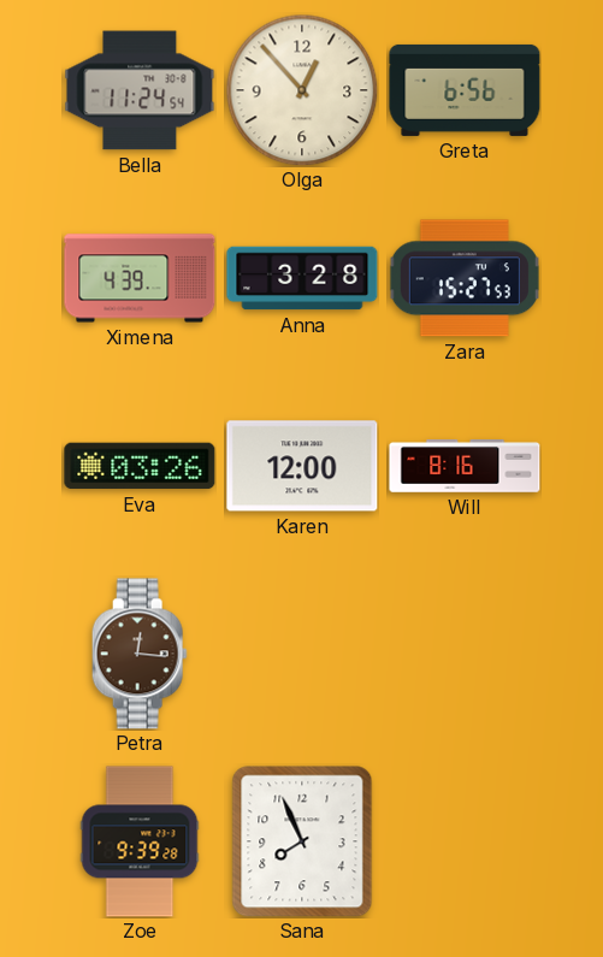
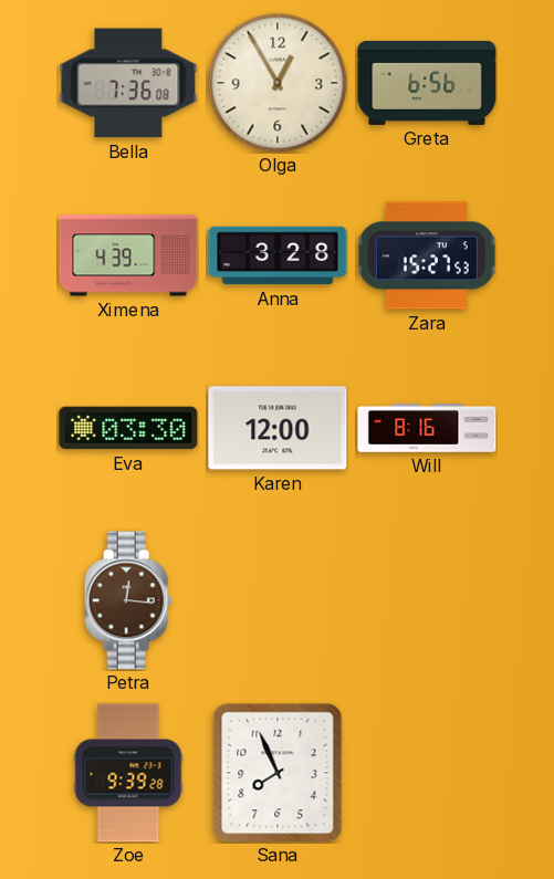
Bella: 11:24 -> 7:36 (128, 83)
Olga: 12:53 -> 12:55 (278, 83)
Eva: 03:26 -> 03:30 (128, 428)
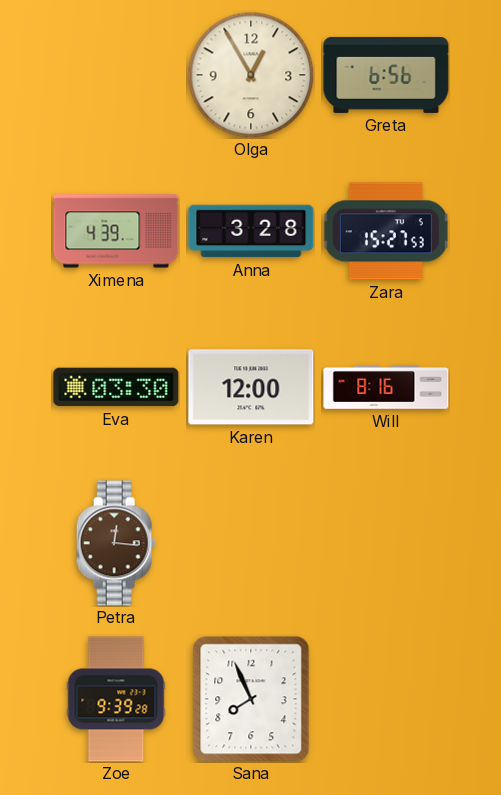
Bella: 7:36 -> none (128, 83)
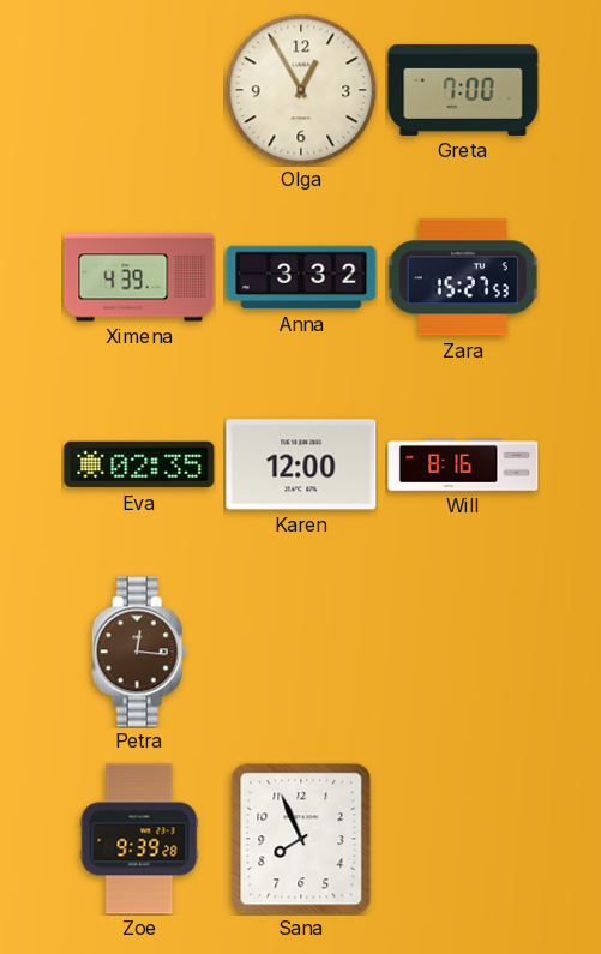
Greta: 6:56 -> 7:00 (463, 90)
Anna: 3:28 -> 3:32 (301, 277)
Eva: 03:30 -> 02:35 (139, 464)
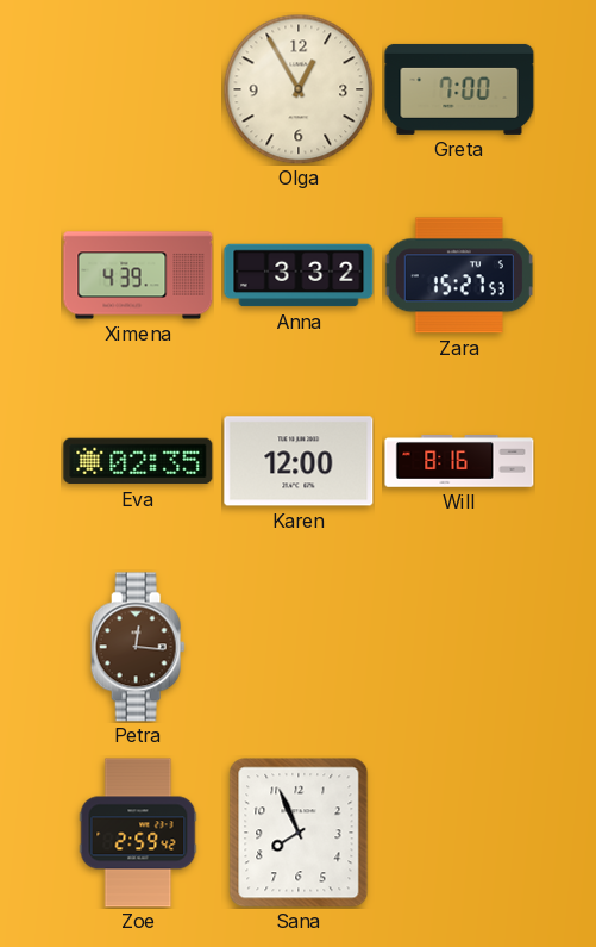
Zoe: 9:39 -> 2:59 (138, 833)
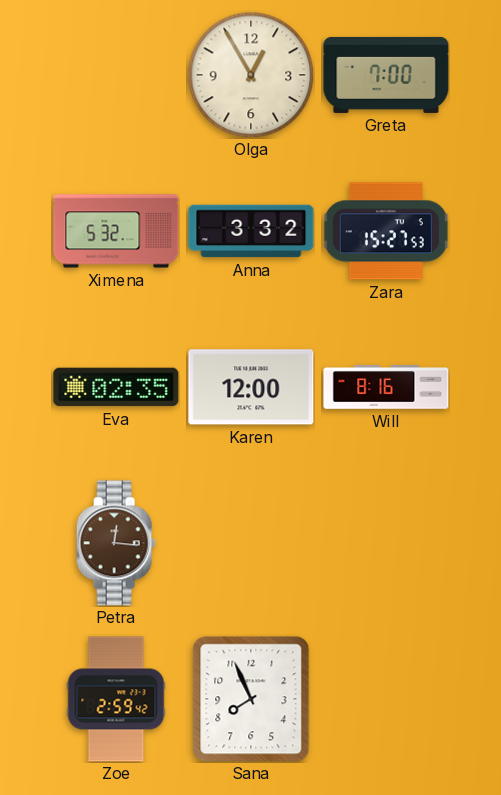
Ximena: 4:39 -> 5:32 (116, 231)
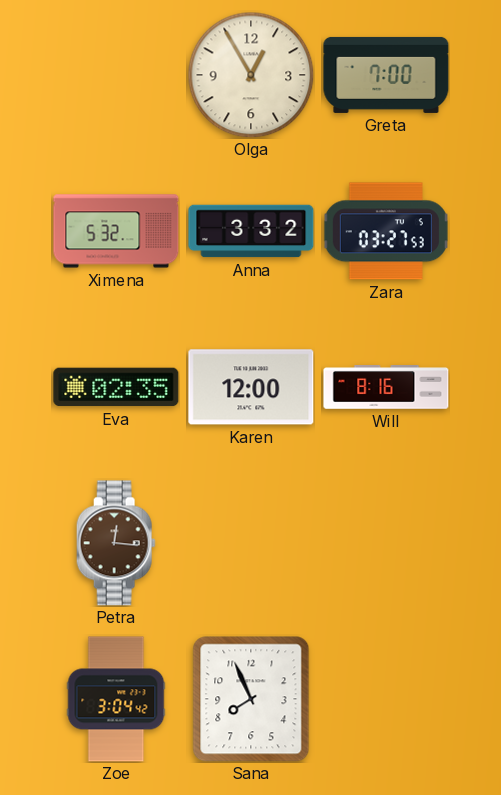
Zara: 15:27 -> 03:27 (386, 231)
Zoe: 2:59 -> 3:04 (116, 699)
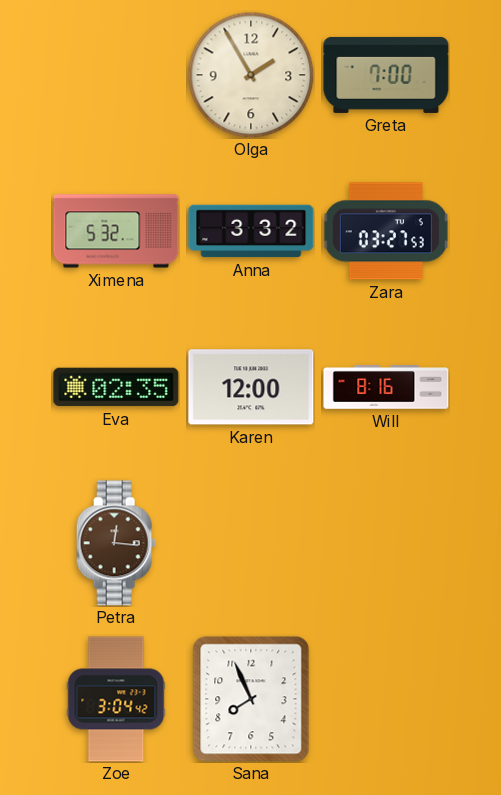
Olga: 12:55 -> 1:55 (251, 75)
